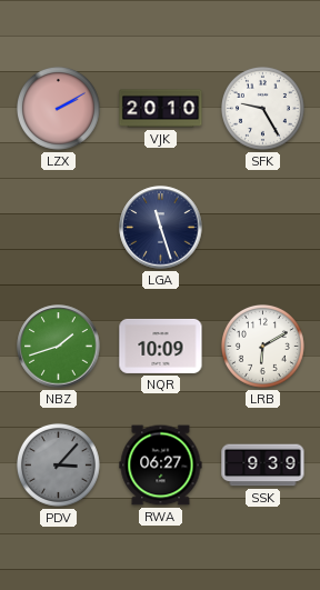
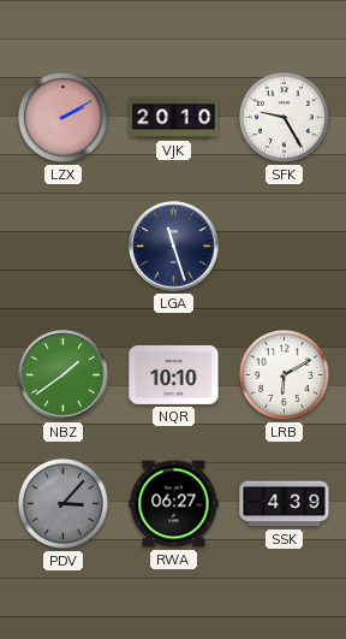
NBZ: 1:42 -> 1:39 (64, 375)
NQR: 10:09 -> 10:10 (174, 374)
SSK: 9:39 -> 4:39 (285, 504)
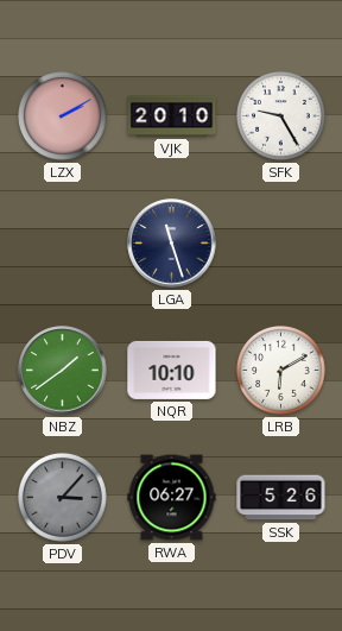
SSK: 4:39 -> 5:26 (281, 498)
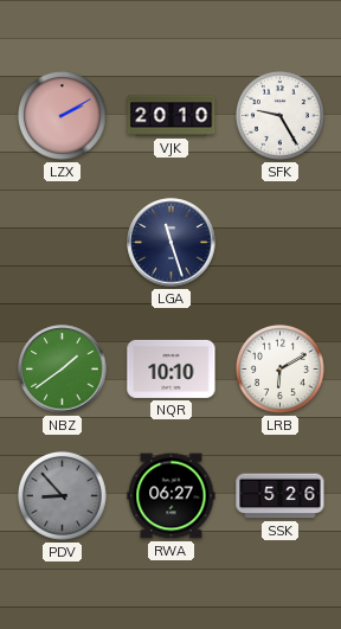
PDV: 3:07 -> 8:53 (62, 495)
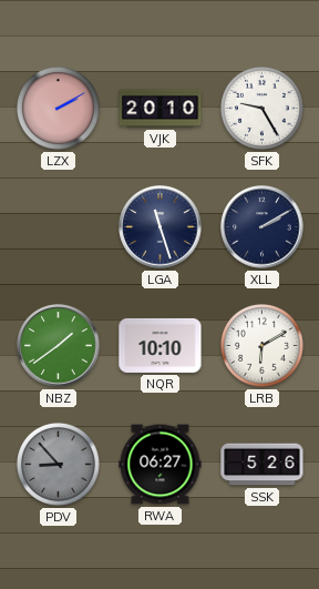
XLL: none -> 2:10 (263, 227)
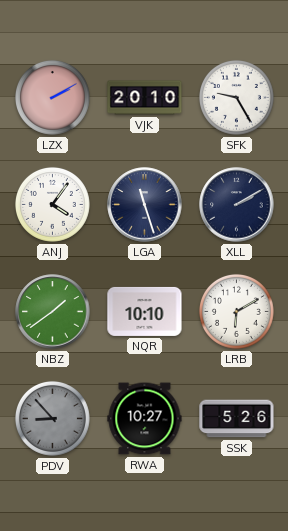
ANJ: none -> 4:06 (52, 204)
RWA: 06:27 -> 10:27 (145, 419)
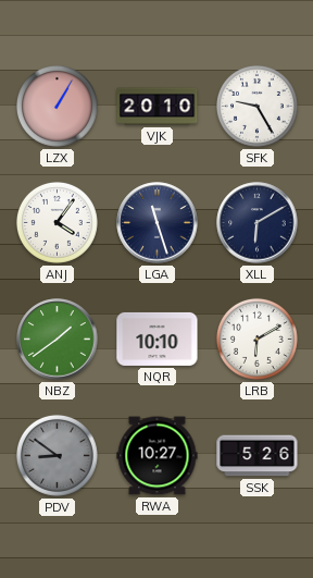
LZX: 2:10 -> 1:05 (57, 106)
XLL: 2:10 -> 6:10 (258, 223)
PDV: 8:53 -> 8:51 (57, 455)
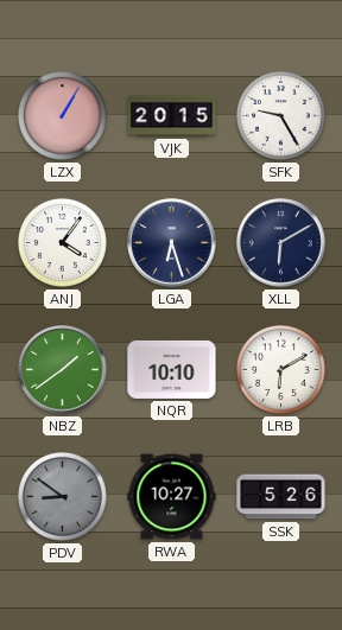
VJK: 20:10 -> 20:15 (172, 116)
LGA: 11:27 -> 6:27 (172, 243)
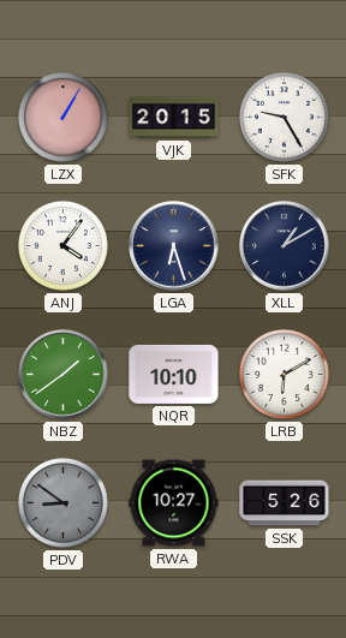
XLL: 6:10 -> 1:10 (285, 246)
